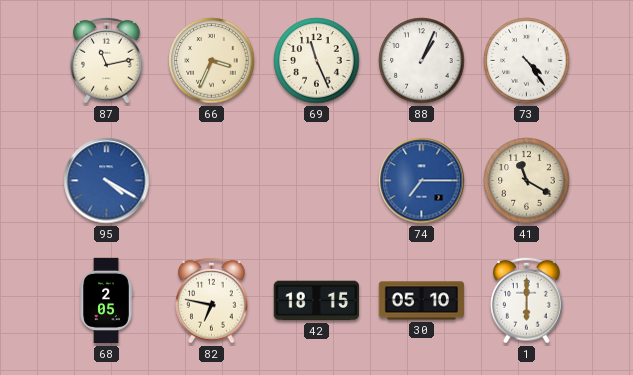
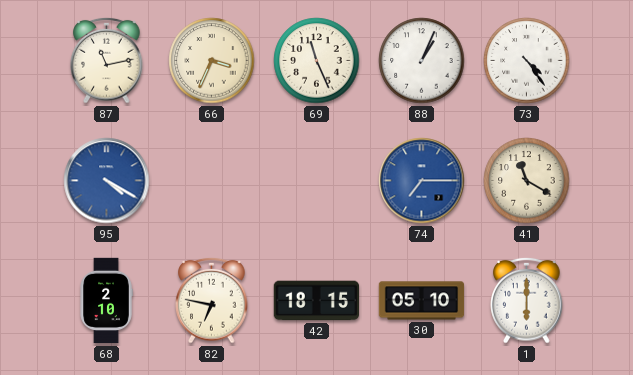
68: 2:05 -> 2:10 (106, 301)
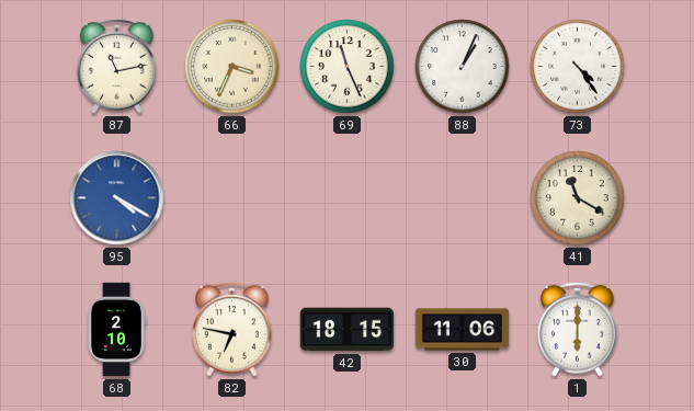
74: 7:15 -> none (422, 181)
30: 05:10 -> 11:06 (463, 330)
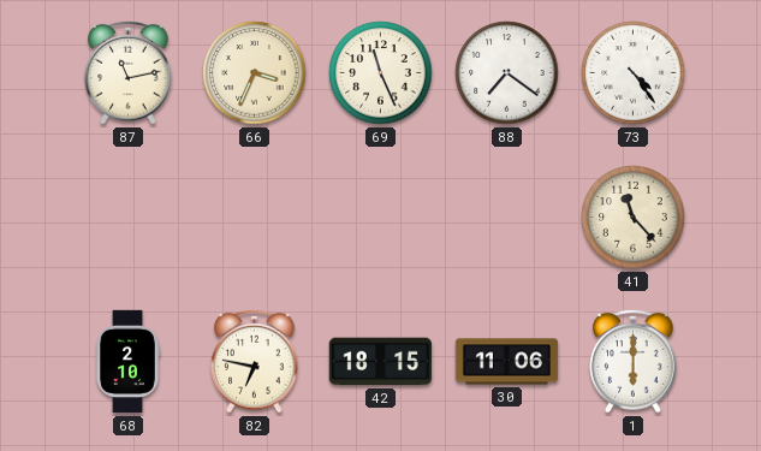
88: 1:04 -> 7:21 (507, 73)
95: 4:20 -> none (117, 198)
41: 11:20 -> 11:23 (634, 218)
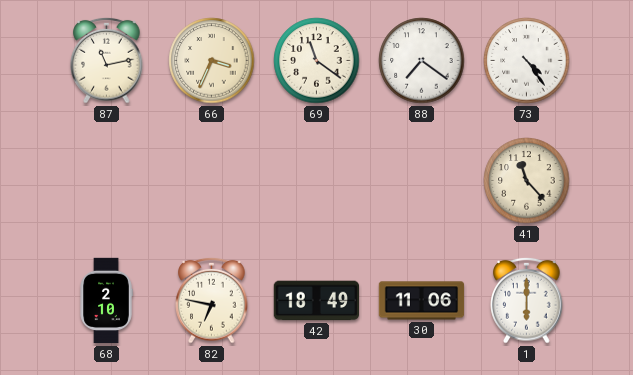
69: 11:26 -> 11:21 (317, 61)
42: 18:15 -> 18:49 (316, 301)
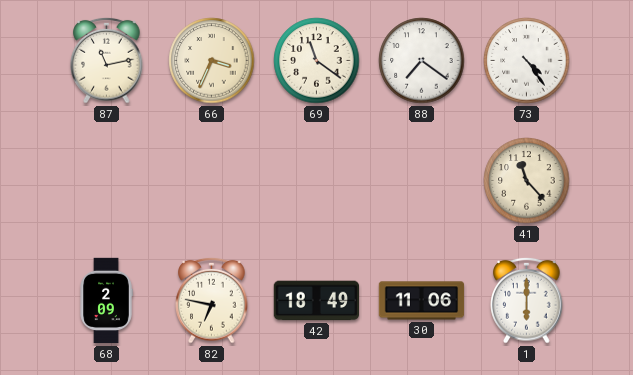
68: 2:10 -> 2:09 (106, 301)
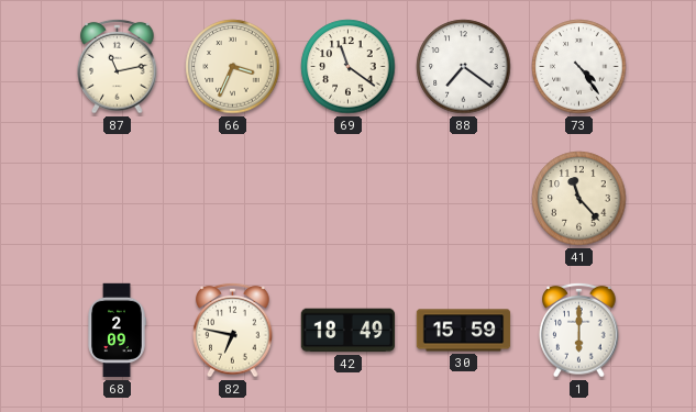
30: 11:06 -> 15:59 (464, 331)
